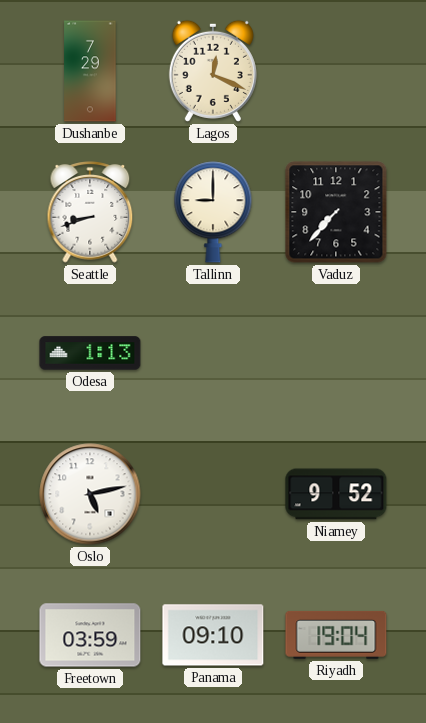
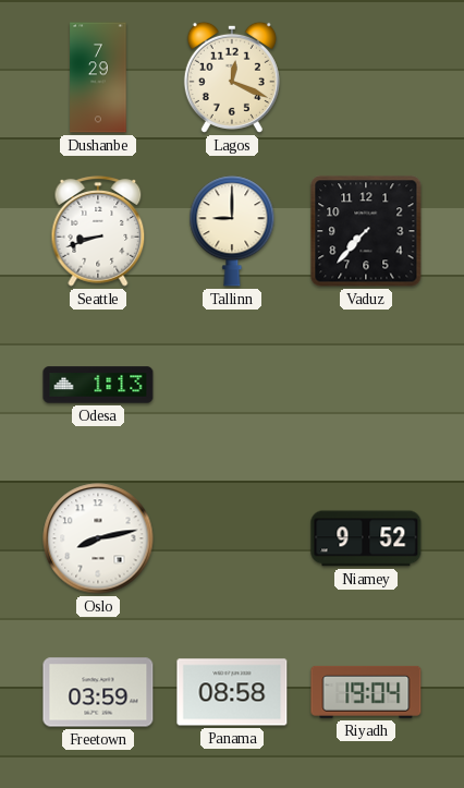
Oslo: 5:13 -> 8:13 (98, 538)
Panama: 09:10 -> 08:58 (232, 692)
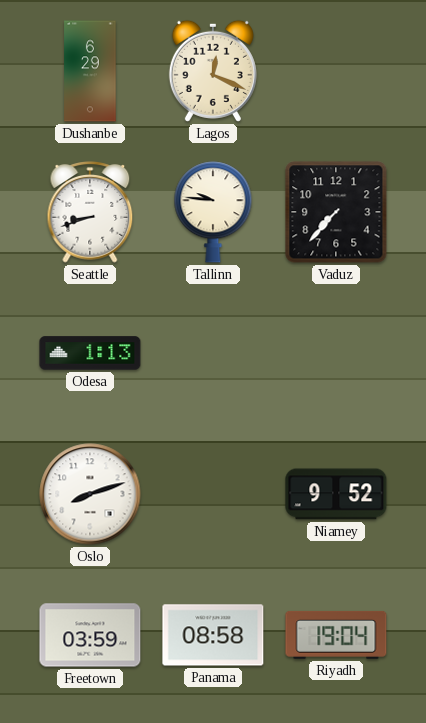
Dushanbe: 7:29 -> 6:29 (90, 71)
Tallinn: 9:00 -> 9:46 (213, 212)
Oslo: 8:13 -> 8:12 (90, 494)
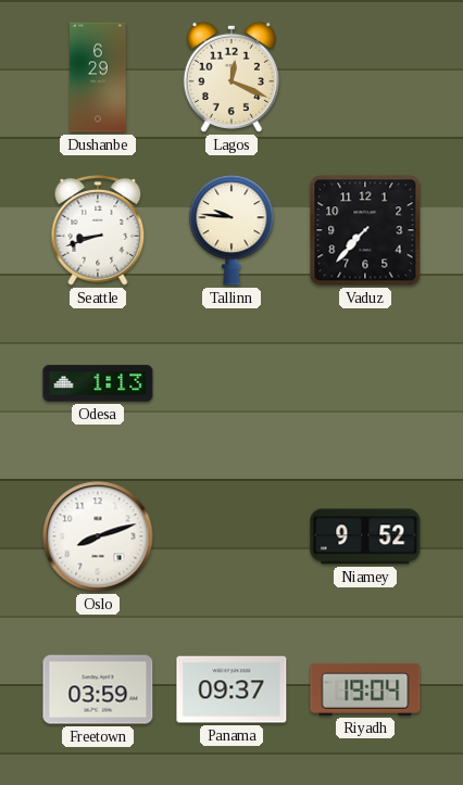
Panama: 08:58 -> 09:37 (231, 689)
